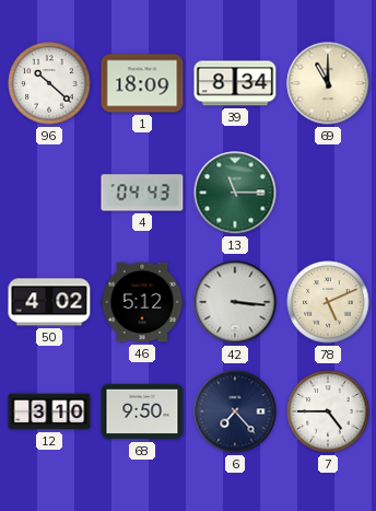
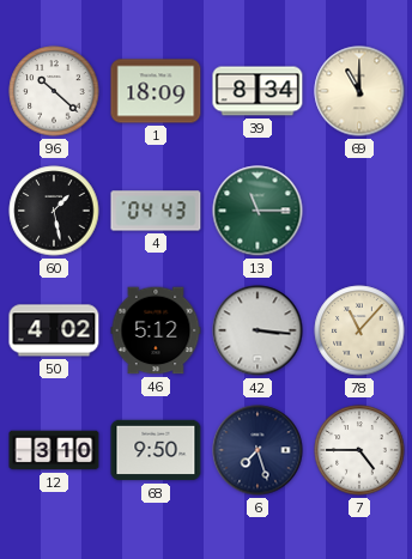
60: none -> 1:28 (54, 211)
78: 5:11 -> 11:07 (359, 330)
6: 7:23 -> 7:27 (257, 450)
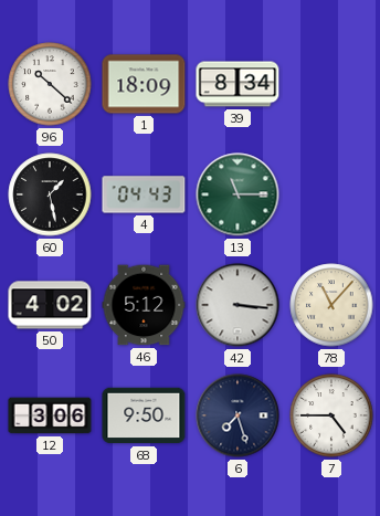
69: 11:00 -> none (359, 91)
12: 3:10 -> 3:06 (50, 415)
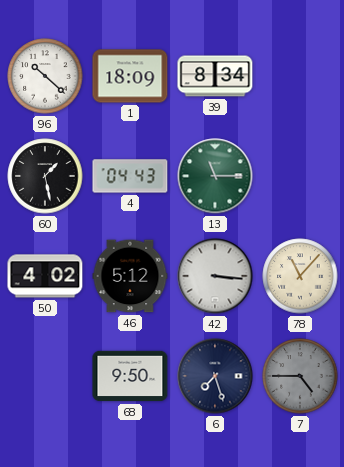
12: 3:06 -> none (50, 415)
7 dial: white -> grey (300, 376)
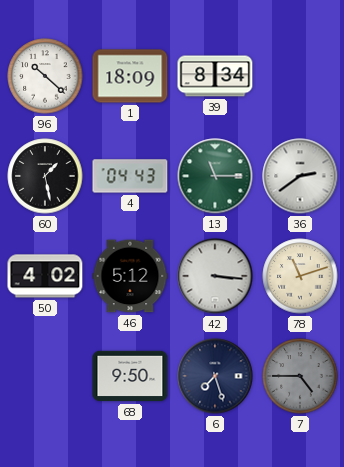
36: none -> 2:39 (300, 176)
78: 11:07 -> 11:12 (300, 276)
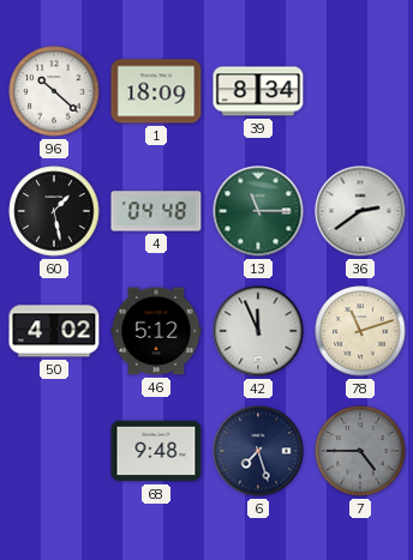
4: 04:43 -> 04:48 (156, 211)
42: 3:16 -> 11:56 (258, 331)
68: 9:50 -> 9:48 (156, 451)
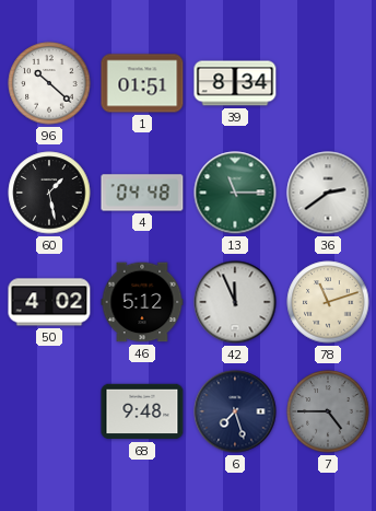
1: 18:09 -> 01:51 (142, 83)
